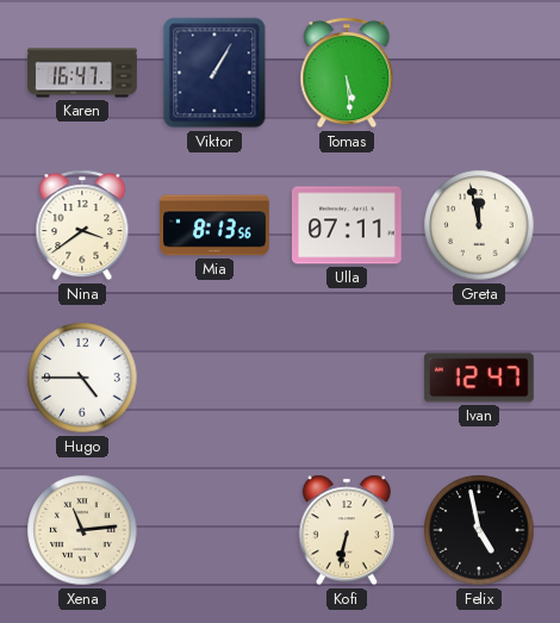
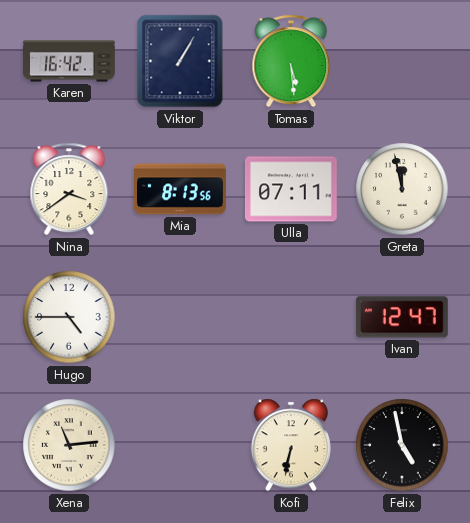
Karen: 16:47 -> 16:42 (70, 61)
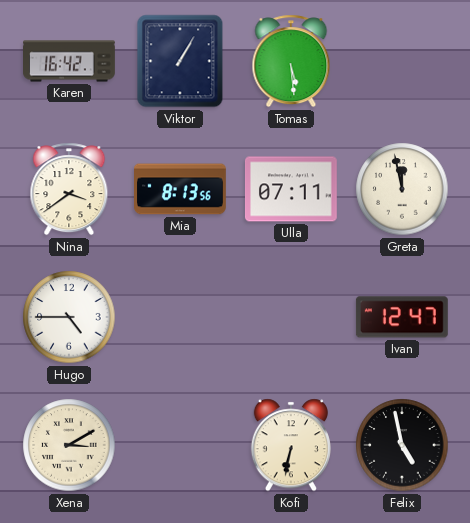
Xena: 11:14 -> 3:10 (69, 445)
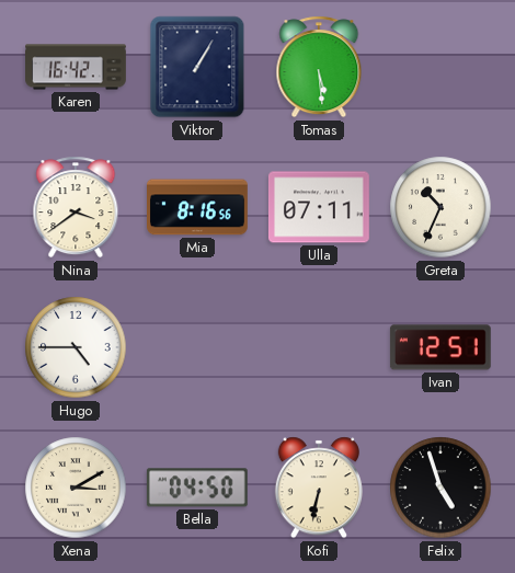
Mia: 8:13 -> 8:16 (198, 207)
Greta: 11:58 -> 10:34 (440, 207)
Ivan: 12:47 -> 12:51 (440, 347)
Bella: none -> 04:50 (197, 488)
Felix: 4:58 -> 4:57 (440, 488)
